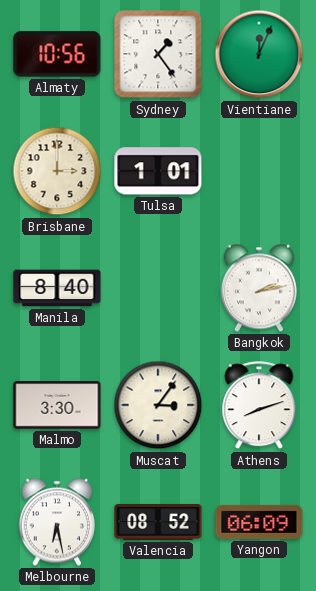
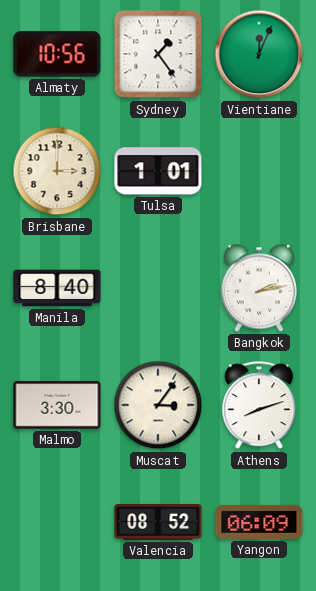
Melbourne: 6:28 -> none (57, 522)
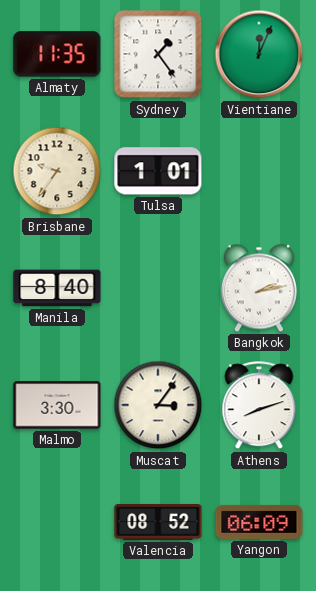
Almaty: 10:56 -> 11:35 (57, 54)
Brisbane: 3:00 -> 9:36 (57, 171)
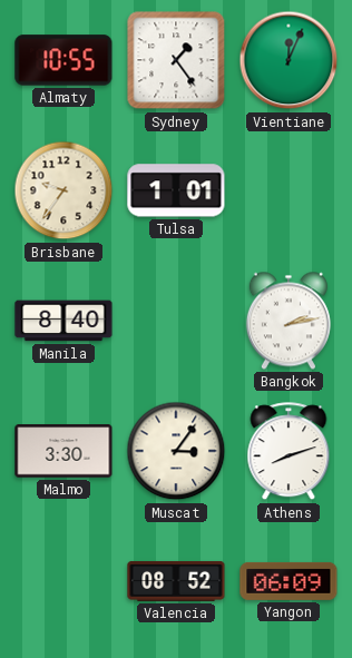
Almaty: 11:35 -> 10:55 (63, 60)
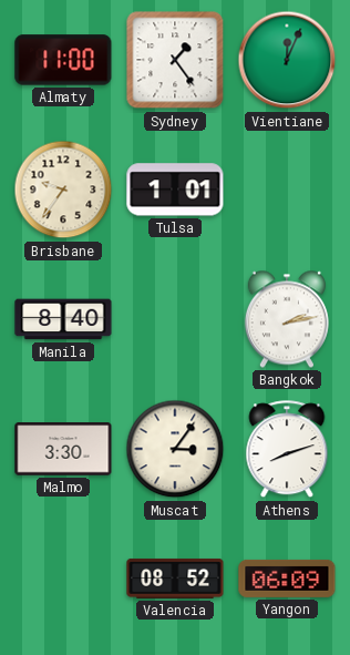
Almaty: 10:55 -> 11:00 (63, 60)
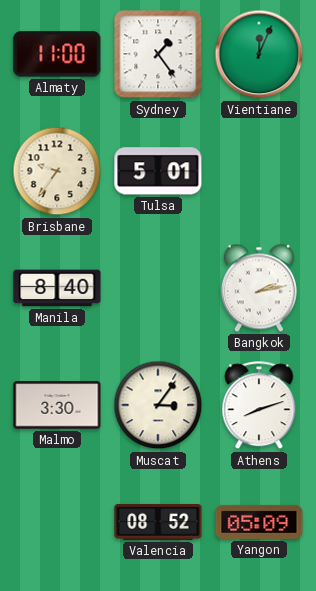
Tulsa: 1:01 -> 5:01 (158, 171)
Yangon: 06:09 -> 05:09 (259, 522)
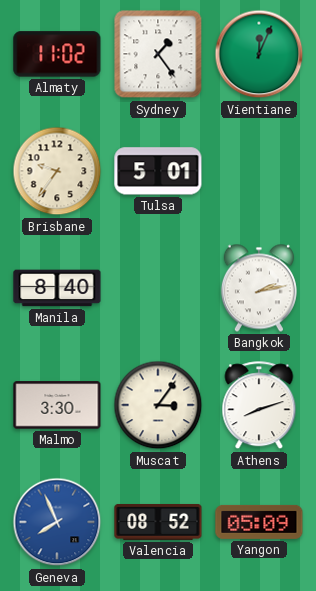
Almaty: 11:00 -> 11:02 (57, 54)
Geneva: none -> 7:56 (57, 522)
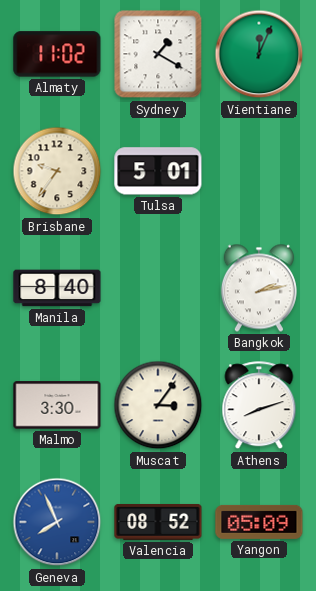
Sydney: 1:24 -> 1:20 (158, 54)
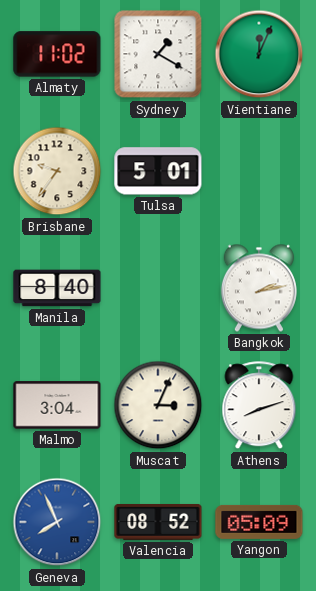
Malmo: 3:30 -> 3:04 (57, 405)
Muscat: 3:06 -> 3:04 (158, 405)
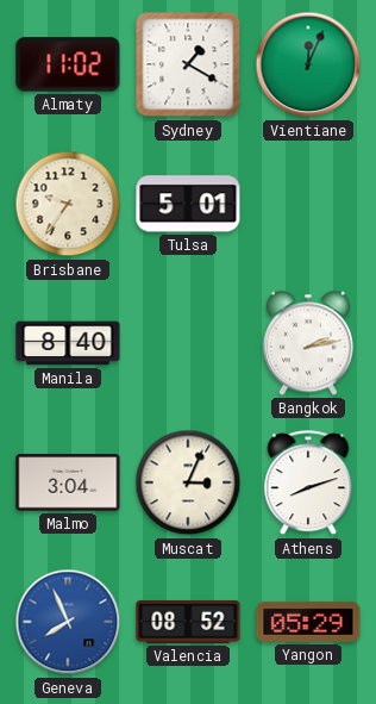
Yangon: 05:09 -> 05:29 (308, 622)
